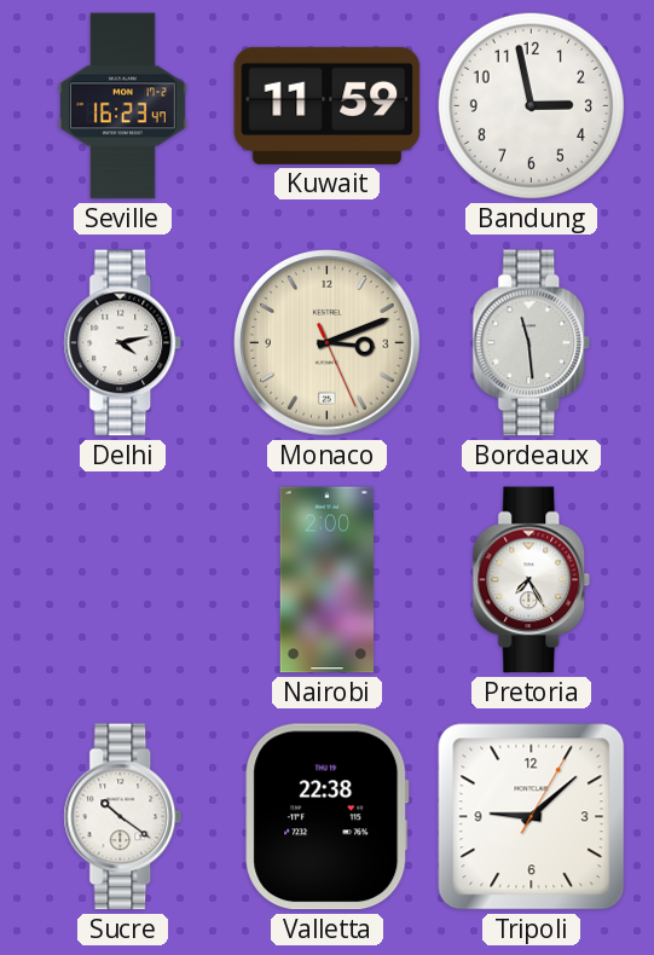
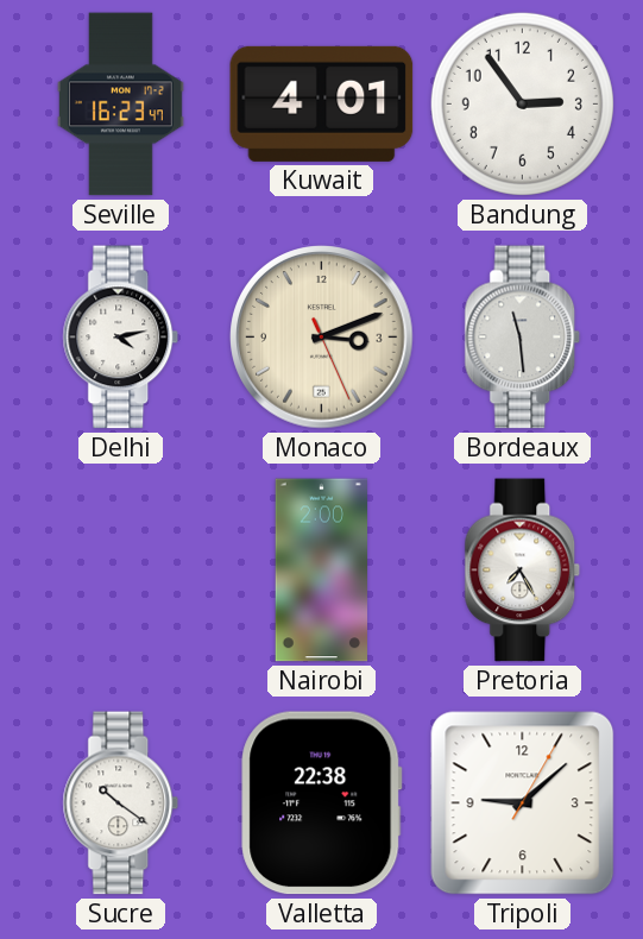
Kuwait: 11:59 -> 4:01 (322, 103)
Bandung: 2:58 -> 2:54 (522, 103)
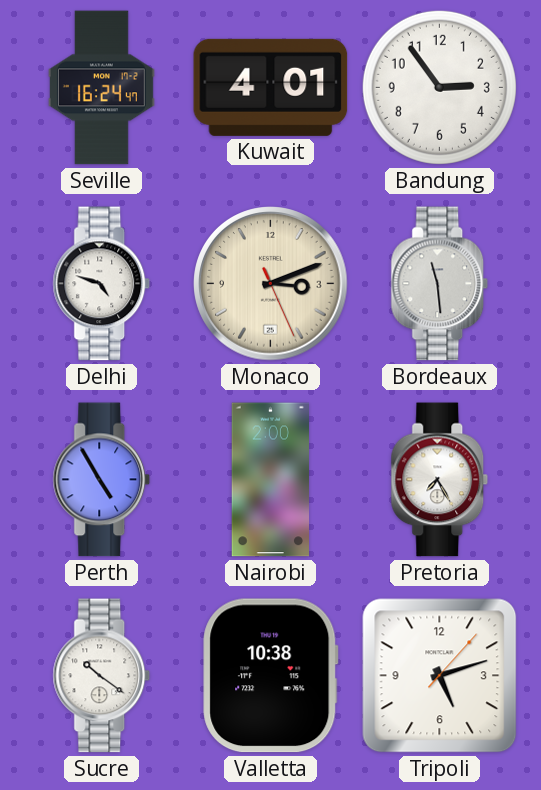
Seville: 16:23 -> 16:24 (101, 88)
Delhi: 4:13 -> 4:48 (102, 284)
Perth: none -> 4:55 (102, 480)
Valletta: 22:38 -> 10:38 (271, 676)
Tripoli: 9:08 -> 5:12 (440, 676)
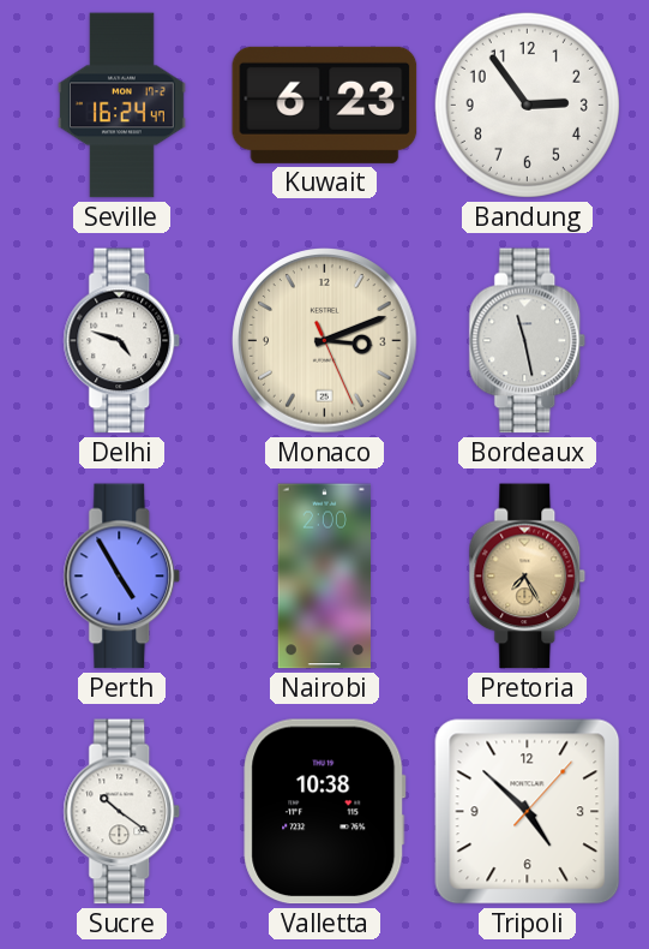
Kuwait: 4:01 -> 6:23 (325, 105)
Bordeaux: 11:29 -> 11:28 (528, 341)
Pretoria dial: white -> champagne (528, 577)
Tripoli: 5:12 -> 4:52 (528, 812)
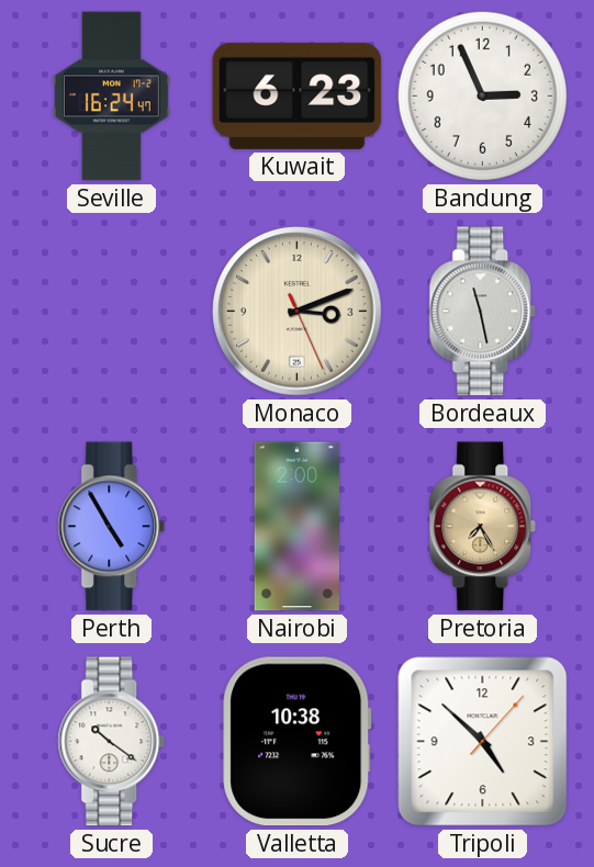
Bandung: 2:54 -> 2:56 (482, 95)
Delhi: 4:48 -> none (122, 341)
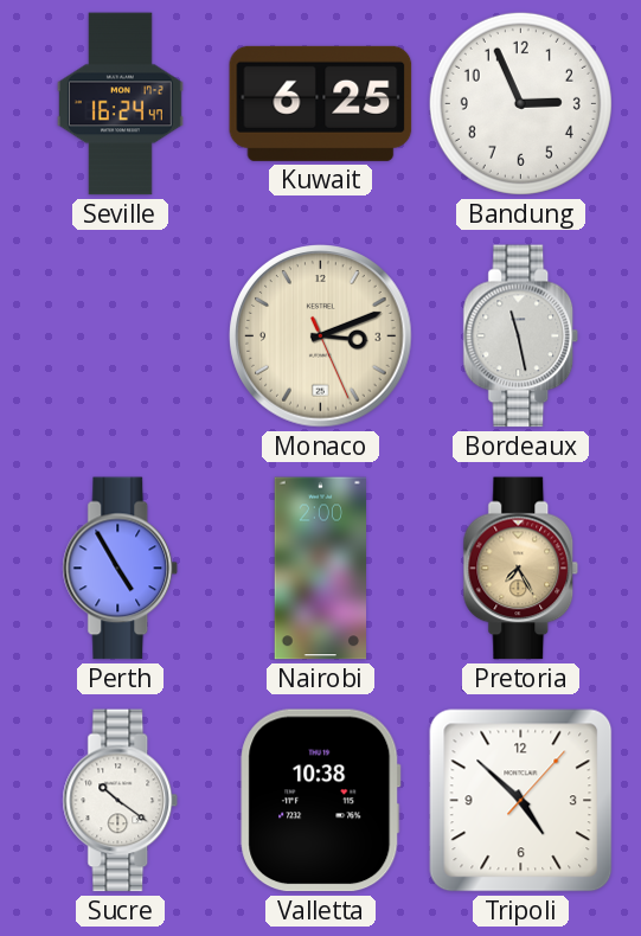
Kuwait: 6:23 -> 6:25 (321, 103)
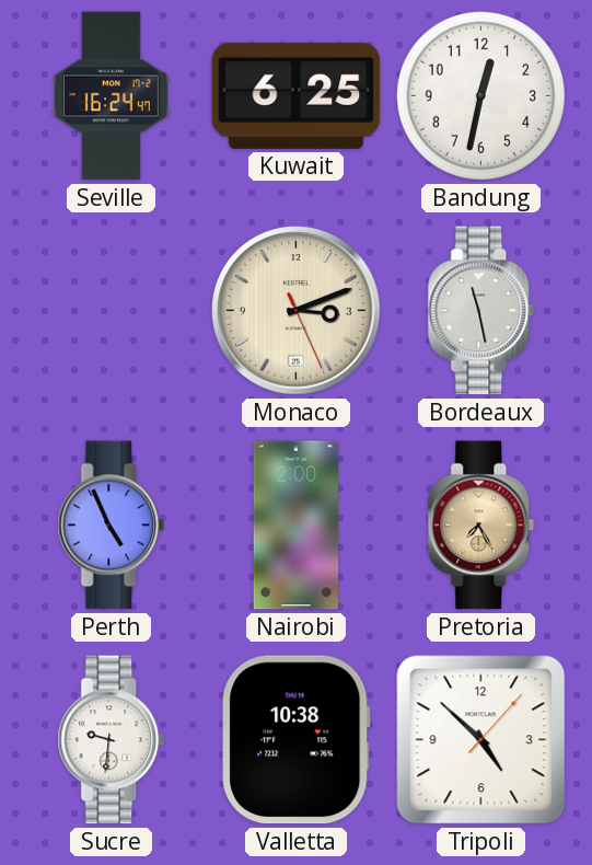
Bandung: 2:56 -> 12:32 (480, 95)
Perth: 4:55 -> 4:56 (112, 526)
Sucre: 10:21 -> 9:31 (112, 740)
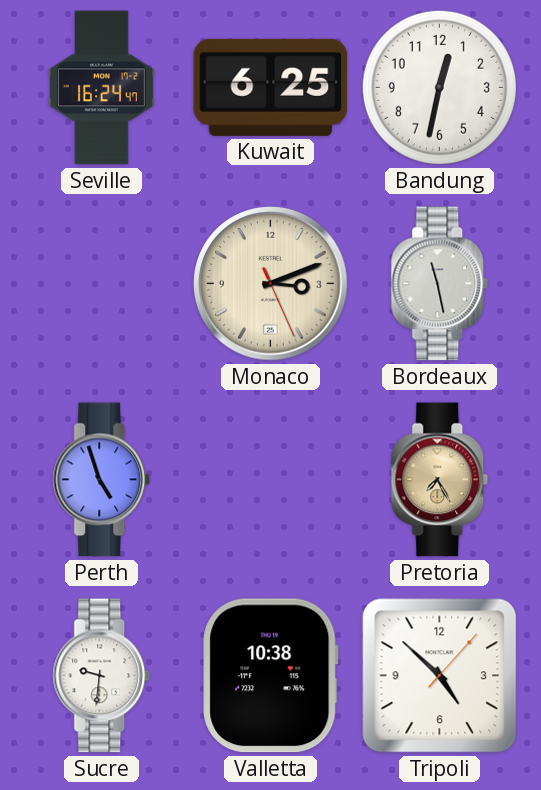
Perth: 4:56 -> 4:57 (102, 480)
Nairobi: 2:00 -> none (297, 526)
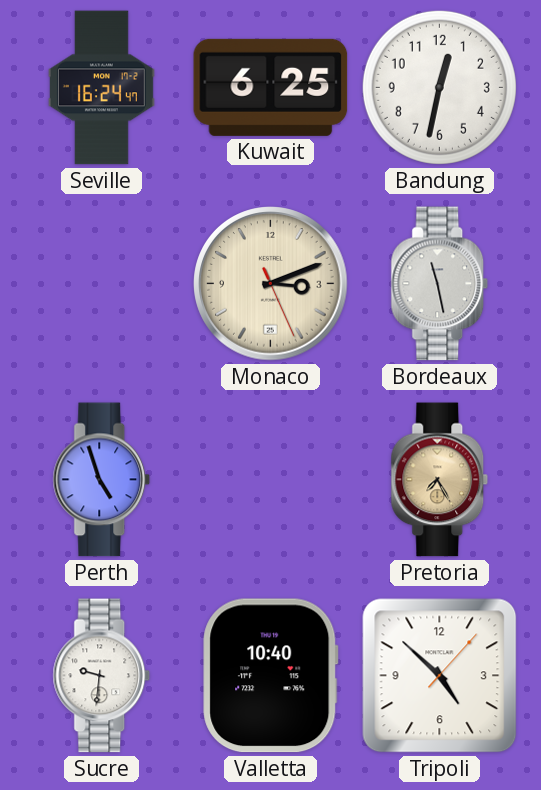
Valletta: 10:38 -> 10:40 (271, 676)
